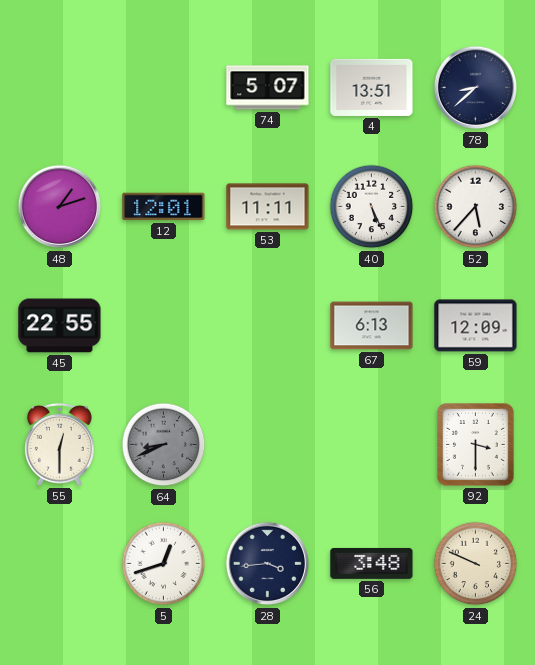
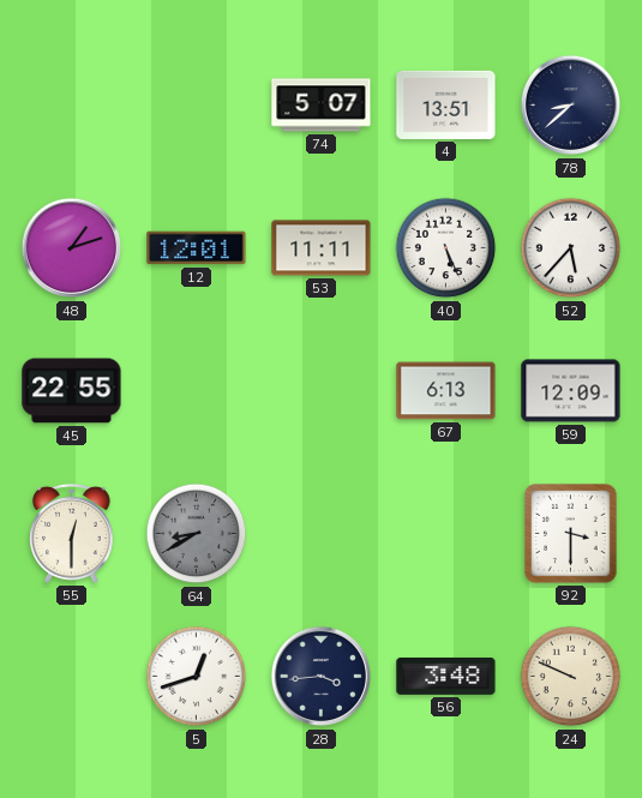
64: 8:41 -> 8:40 (197, 534)
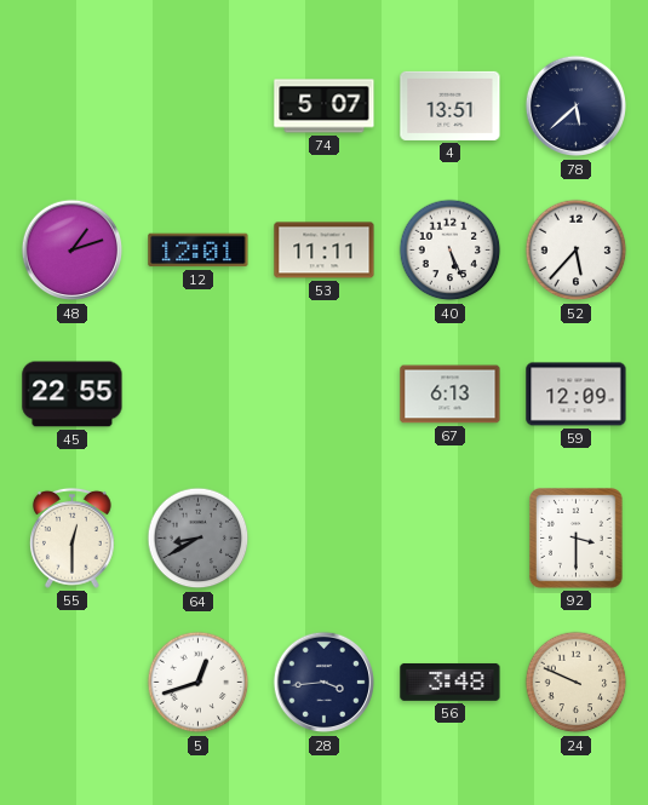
78: 8:38 -> 5:38 (577, 107)
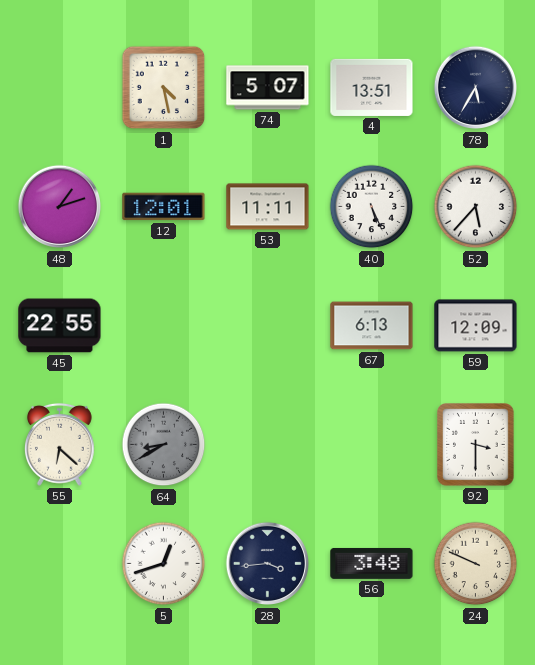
1: none -> 4:28 (164, 88)
78: 5:38 -> 5:35 (476, 88)
55: 12:30 -> 6:22 (59, 444)
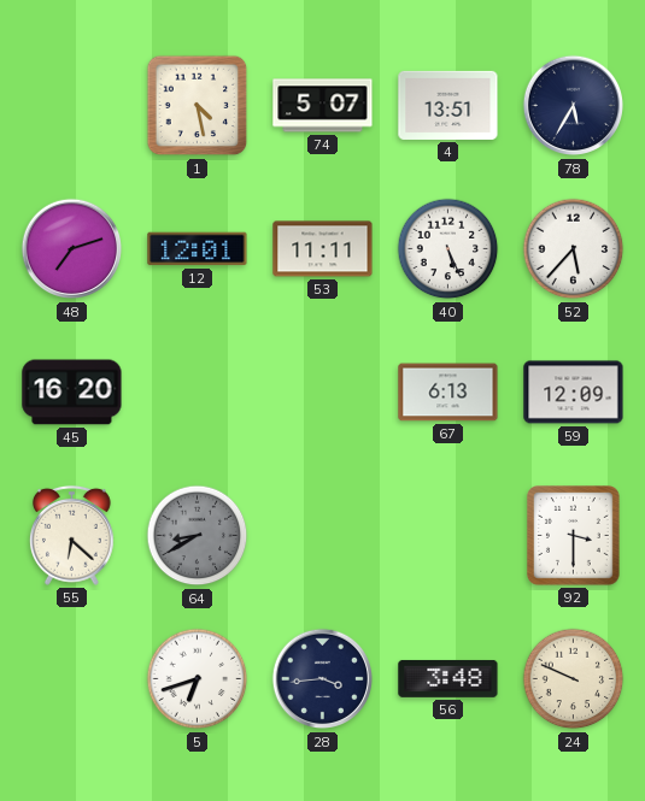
48: 1:12 -> 7:12 (72, 249)
45: 22:55 -> 16:20 (72, 393)
5: 12:42 -> 6:42 (198, 679)
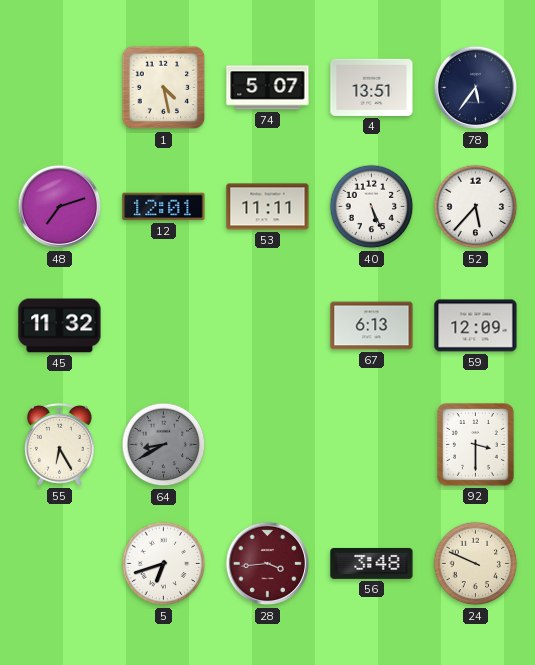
78: 5:35 -> 5:36 (476, 88)
45: 16:20 -> 11:32 (60, 326)
55: 6:22 -> 6:25 (59, 444)
28 dial: navy -> burgundy (268, 564)
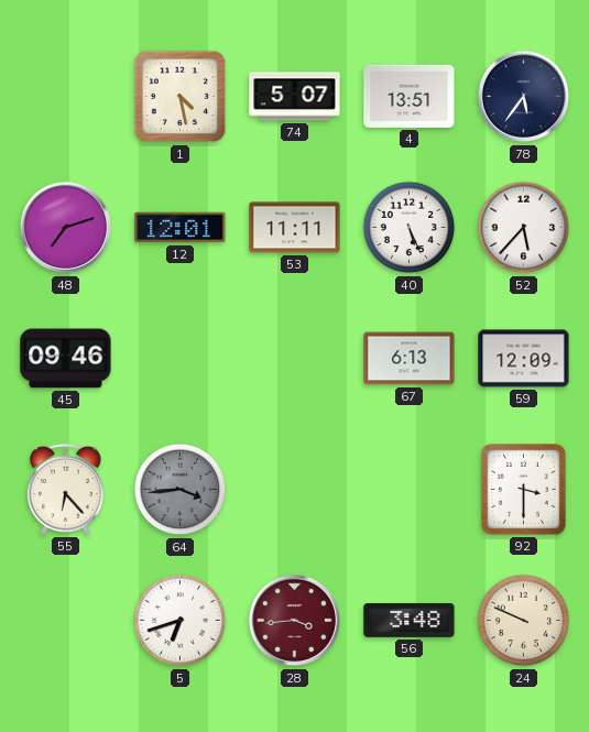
45: 11:32 -> 09:46 (66, 359)
55: 6:25 -> 6:23 (65, 489)
64: 8:40 -> 3:44 (181, 490)
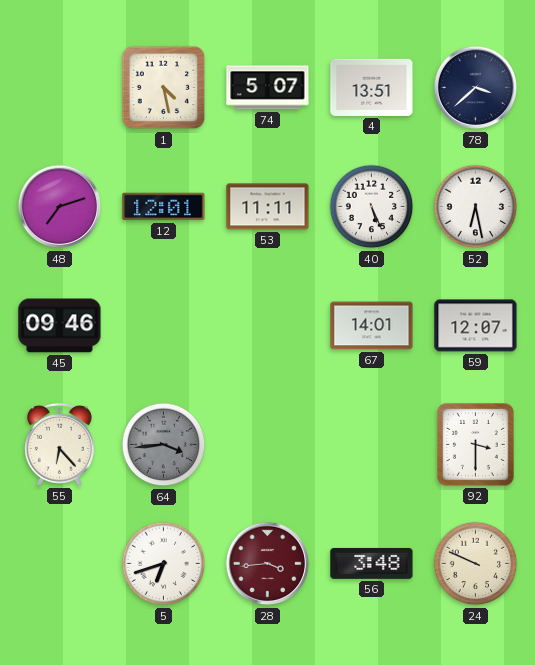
78: 5:36 -> 3:38 (476, 88)
52: 5:37 -> 6:28 (476, 207)
67: 6:13 -> 14:01 (372, 326)
59: 12:09 -> 12:07 (476, 326)
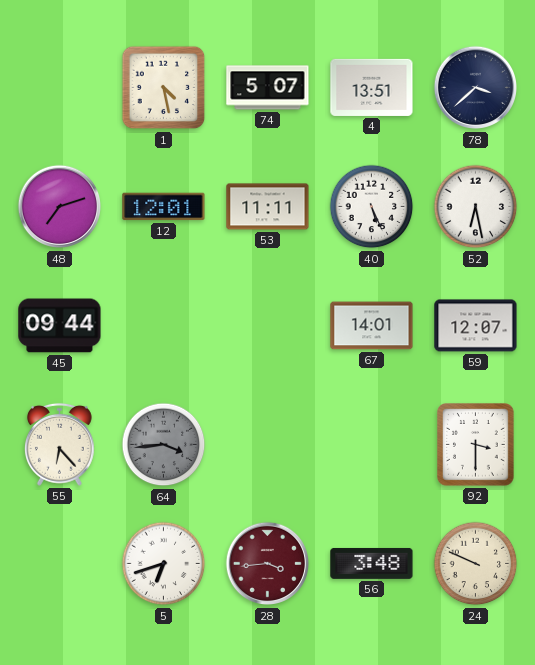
45: 09:46 -> 09:44 (60, 326)
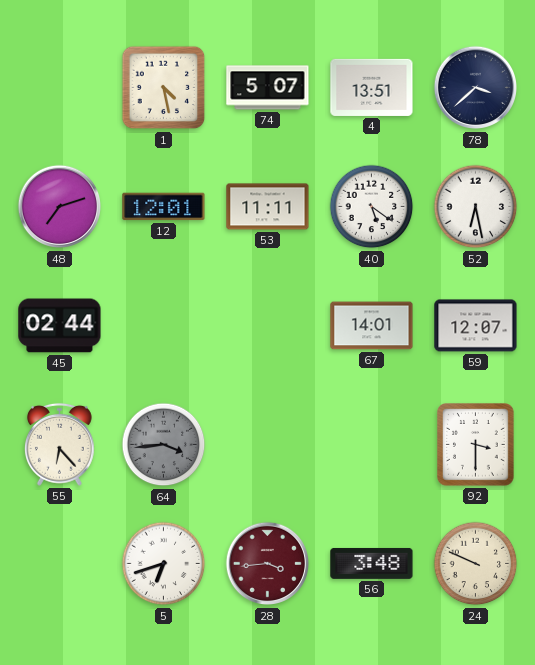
40: 5:26 -> 5:21 (372, 207)
45: 09:44 -> 02:44 (60, 326)
